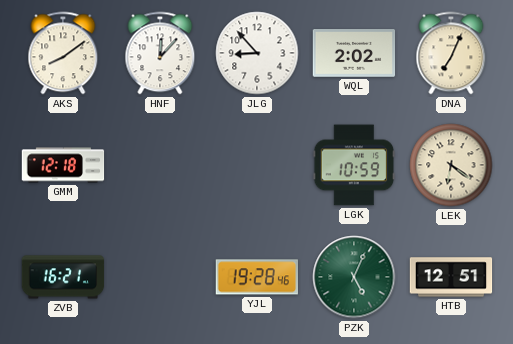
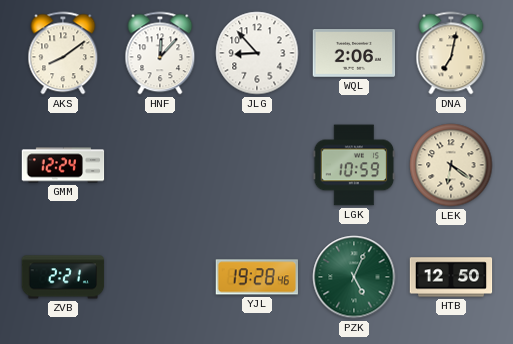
WQL: 2:02 -> 2:06 (354, 54)
DNA: 7:04 -> 7:02 (451, 53)
GMM: 12:18 -> 12:24 (63, 165)
ZVB: 16:21 -> 2:21 (63, 277)
HTB: 12:51 -> 12:50 (451, 277)
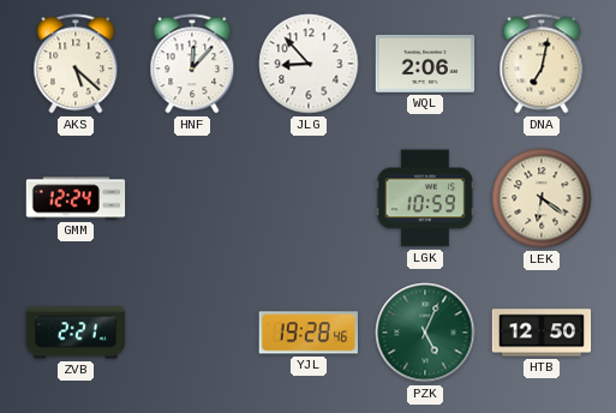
AKS: 8:09 -> 5:22 (76, 64)
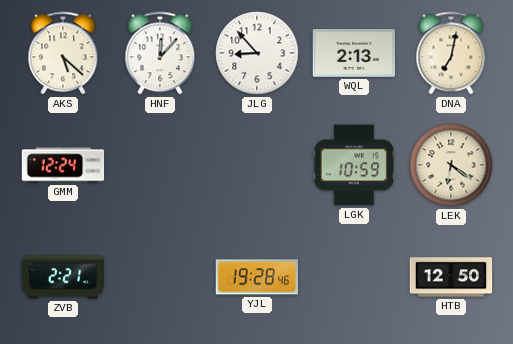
WQL: 2:06 -> 2:13 (354, 54)
PZK: 5:04 -> none (425, 333)
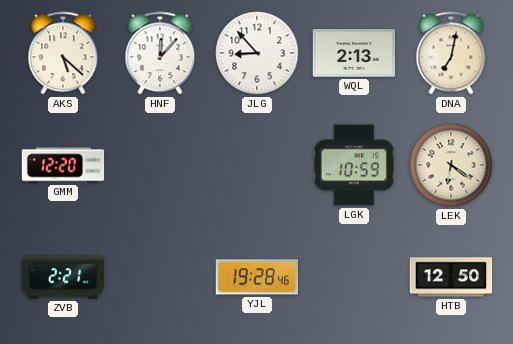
GMM: 12:24 -> 12:20 (63, 165)
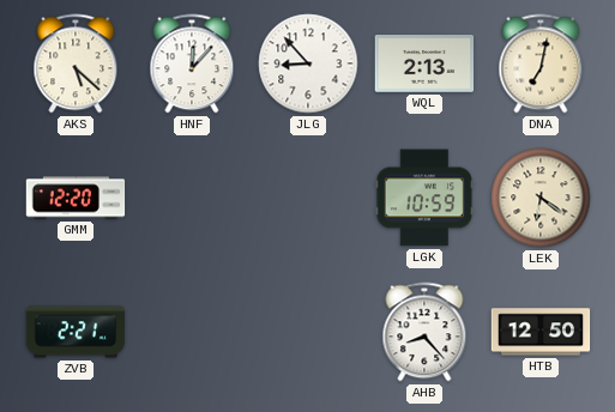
YJL: 19:28 -> none (256, 277)
AHB: none -> 8:23 (424, 332)
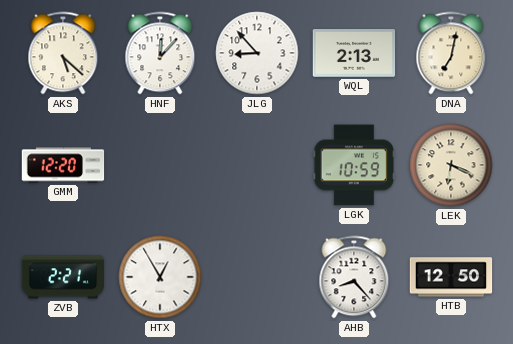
LEK: 6:21 -> 6:19 (451, 165)
HTX: none -> 12:55 (160, 277)
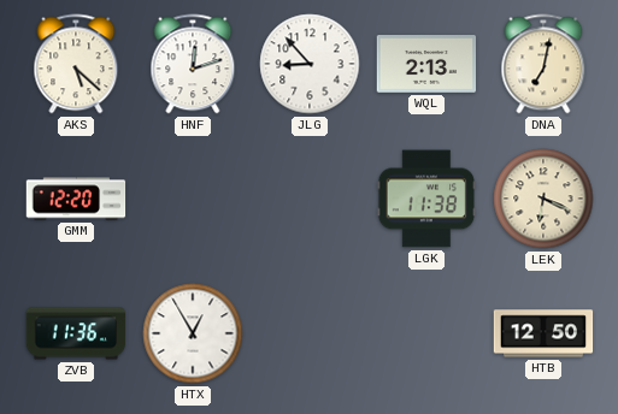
HNF: 12:07 -> 12:12 (193, 64)
LGK: 10:59 -> 11:38 (426, 199)
ZVB: 2:21 -> 11:36 (76, 333)
AHB: 8:23 -> none (354, 277)
